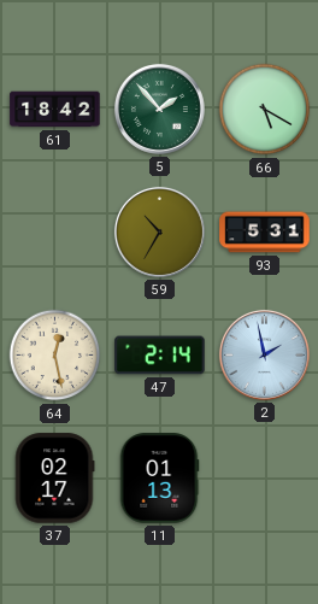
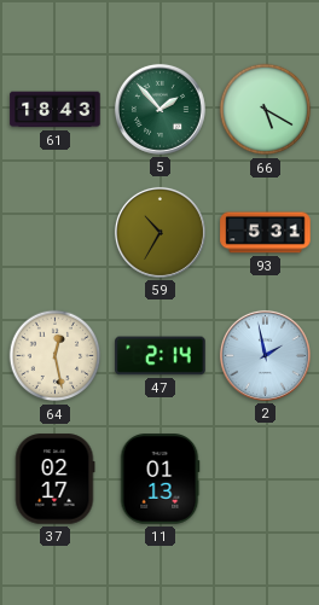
61: 18:42 -> 18:43 (56, 110)
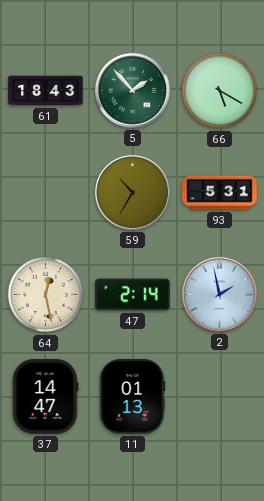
37: 02:17 -> 14:47 (45, 397)
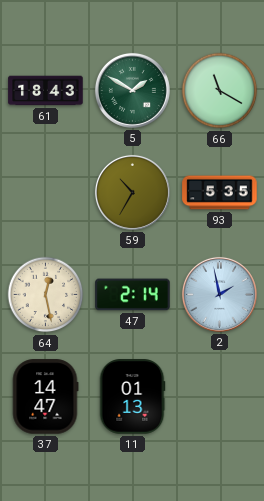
5: 1:53 -> 1:50 (132, 90)
66: 5:20 -> 11:20 (220, 91)
93: 5:31 -> 5:35 (220, 193)
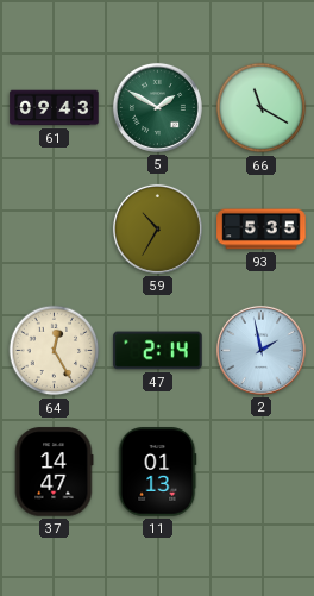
61: 18:43 -> 09:43 (55, 108)
64: 12:28 -> 12:25 (55, 351)
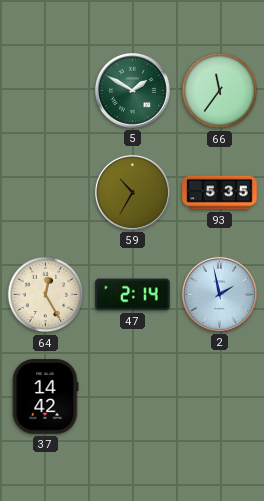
61: 09:43 -> none (55, 108)
66: 11:20 -> 11:36 (220, 91)
37: 14:47 -> 14:42 (45, 397)
11: 01:13 -> none (157, 472)
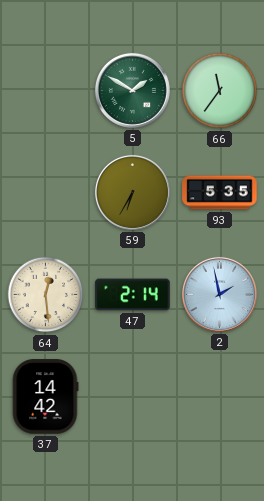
59: 10:35 -> 6:35 (132, 192)
64: 12:25 -> 12:29 (46, 295)
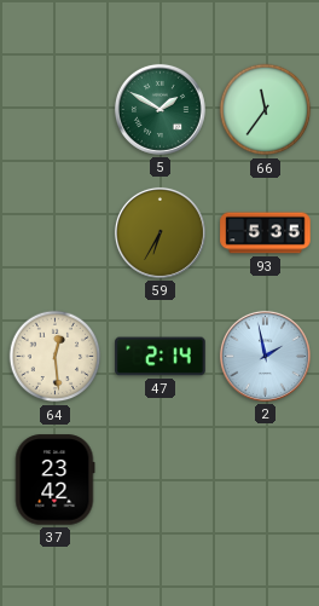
37: 14:42 -> 23:42 (54, 480)
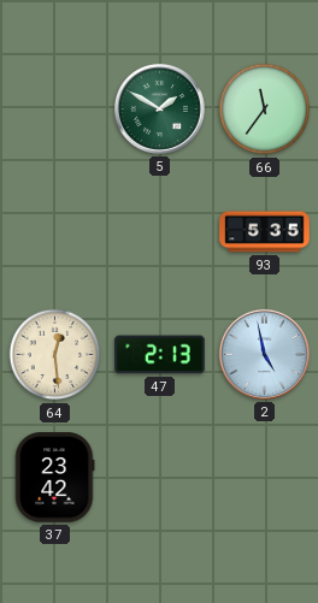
59: 6:35 -> none (159, 232)
47: 2:14 -> 2:13 (160, 355)
2: 1:58 -> 4:58 (264, 354)
